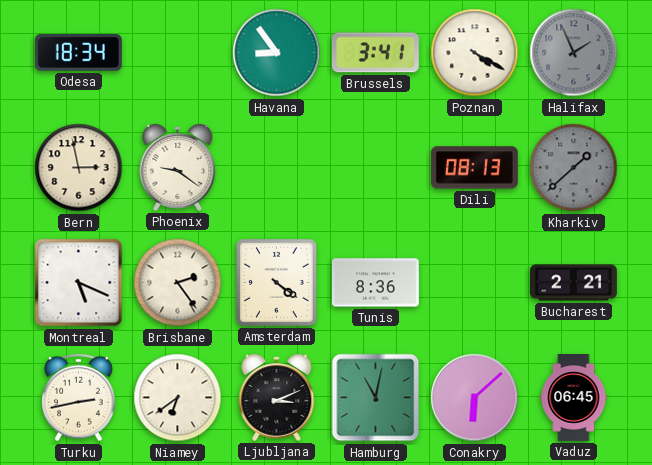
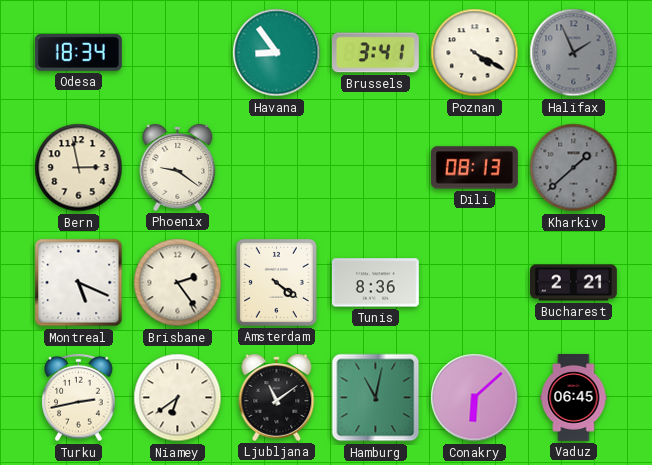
Ljubljana: 3:11 -> 11:09 (277, 397)
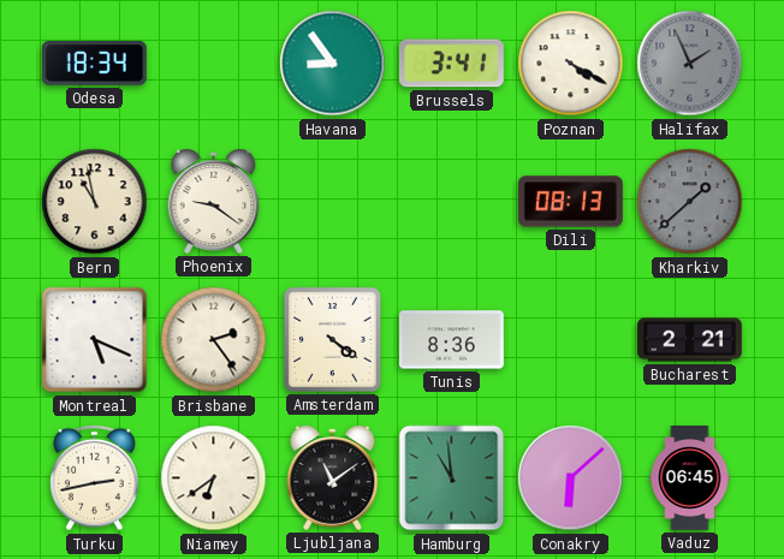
Bern: 2:58 -> 10:58 (95, 202)
Hamburg: 11:02 -> 10:59 (452, 478)
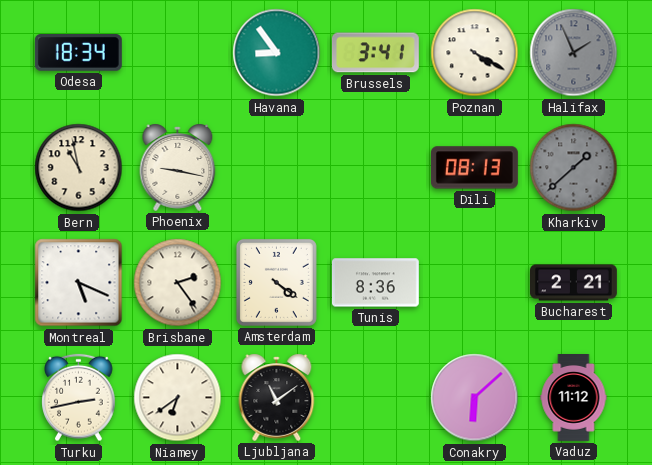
Phoenix: 9:21 -> 9:17 (178, 167)
Hamburg: 10:59 -> none (452, 478)
Vaduz: 06:45 -> 11:12 (574, 398)
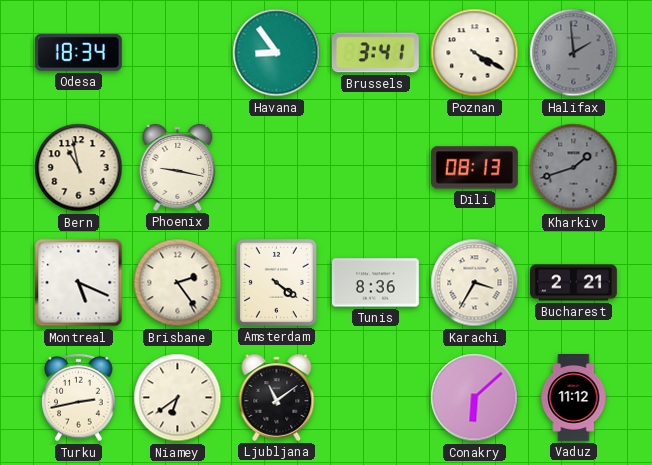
Halifax: 1:56 -> 1:59 (574, 53)
Kharkiv: 1:38 -> 1:42 (574, 168)
Karachi: none -> 3:35 (475, 283)
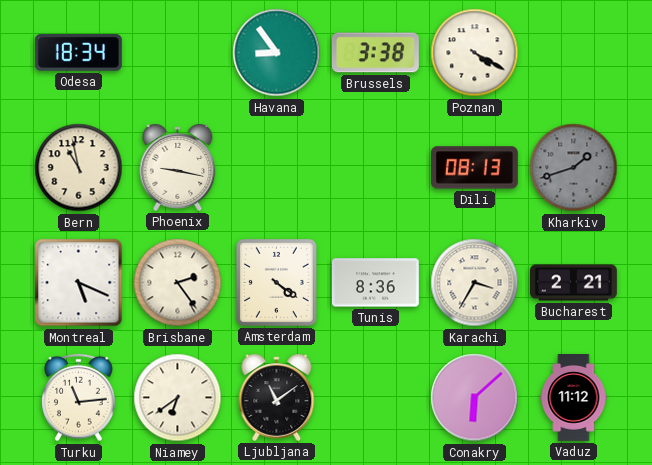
Brussels: 3:41 -> 3:38 (375, 53)
Halifax: 1:59 -> none (574, 53)
Turku: 2:43 -> 11:14 (79, 398)
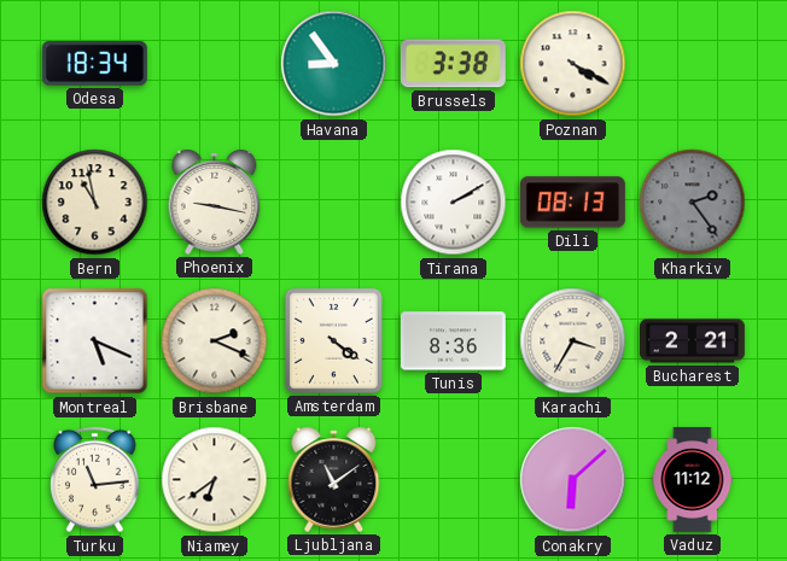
Tirana: none -> 2:10 (454, 203)
Kharkiv: 1:42 -> 2:24 (693, 203)
Brisbane: 2:24 -> 2:19 (215, 341)
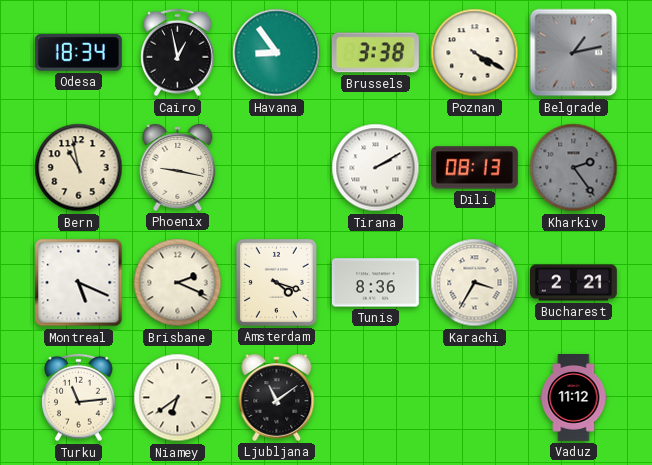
Cairo: none -> 12:58 (178, 53)
Belgrade: none -> 1:13 (574, 53)
Amsterdam: 4:21 -> 4:18 (276, 282)
Conakry: 6:08 -> none (573, 480)
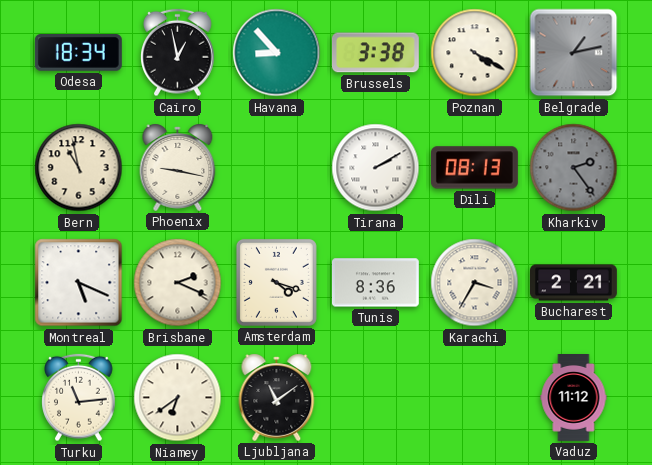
Havana: 8:54 -> 8:53 (277, 53)
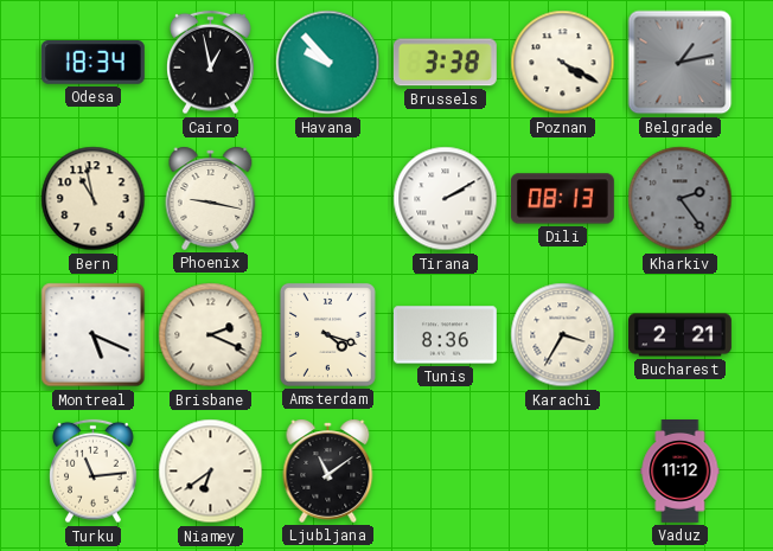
Havana: 8:53 -> 9:53 (328, 63)
